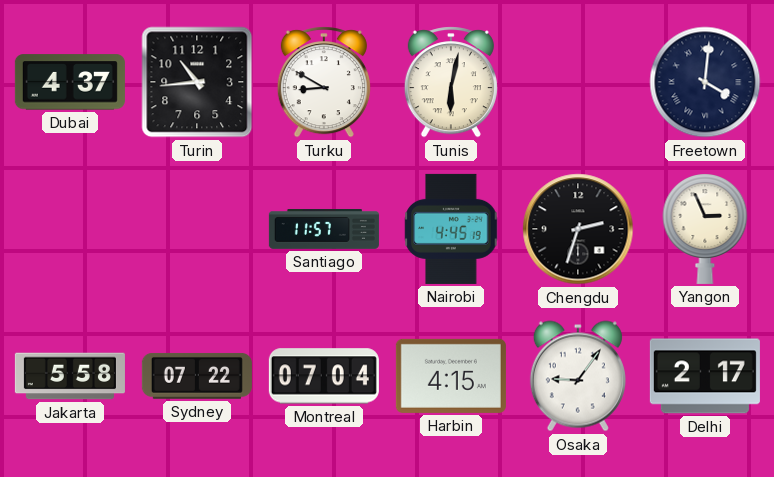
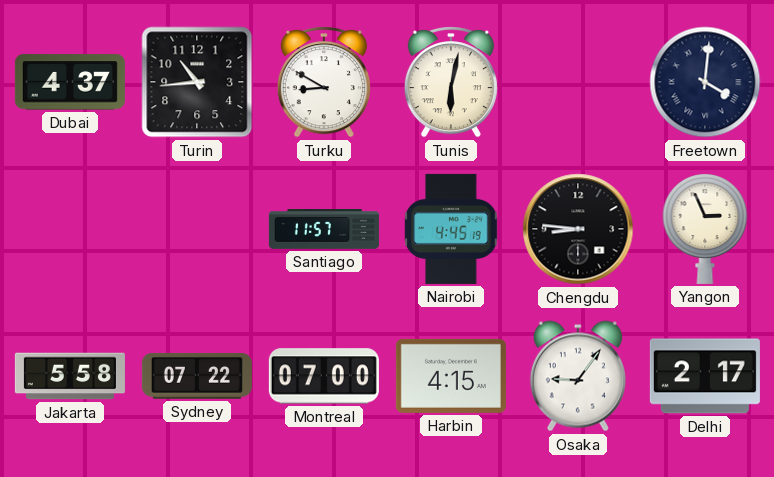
Chengdu: 2:33 -> 8:46 (578, 229)
Montreal: 07:04 -> 07:00 (324, 376)
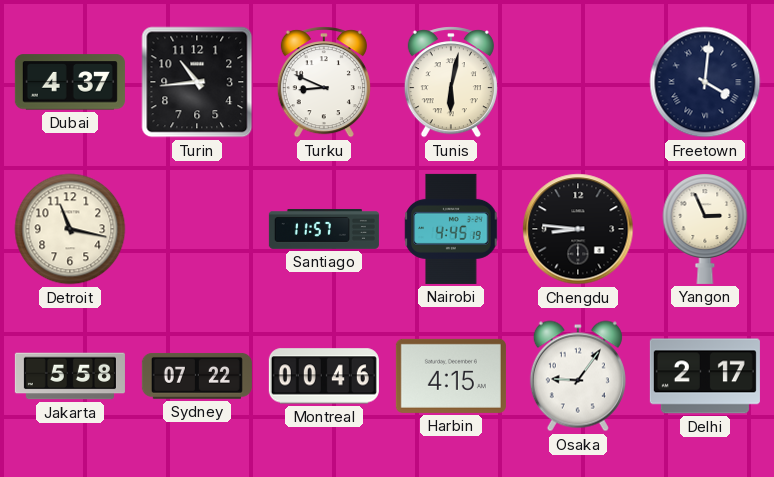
Turku: 8:50 -> 8:49 (324, 82)
Detroit: none -> 11:17 (70, 229)
Montreal: 07:00 -> 00:46 (324, 376)
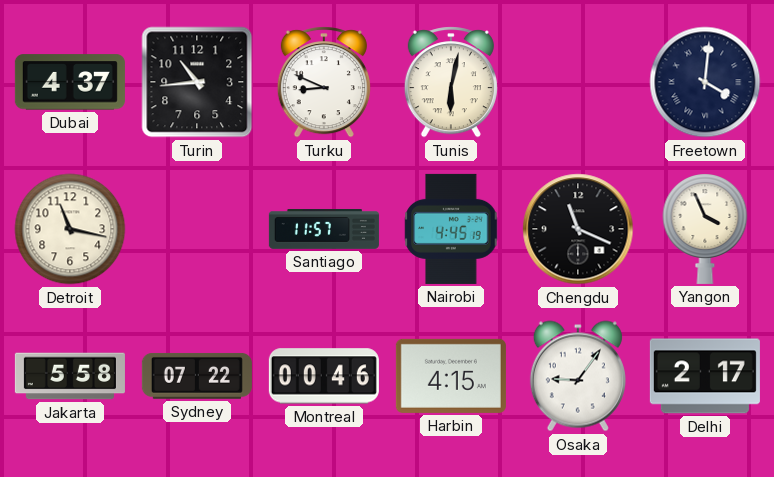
Chengdu: 8:46 -> 11:19 (578, 229)
Yangon: 2:56 -> 3:56 (705, 229)
